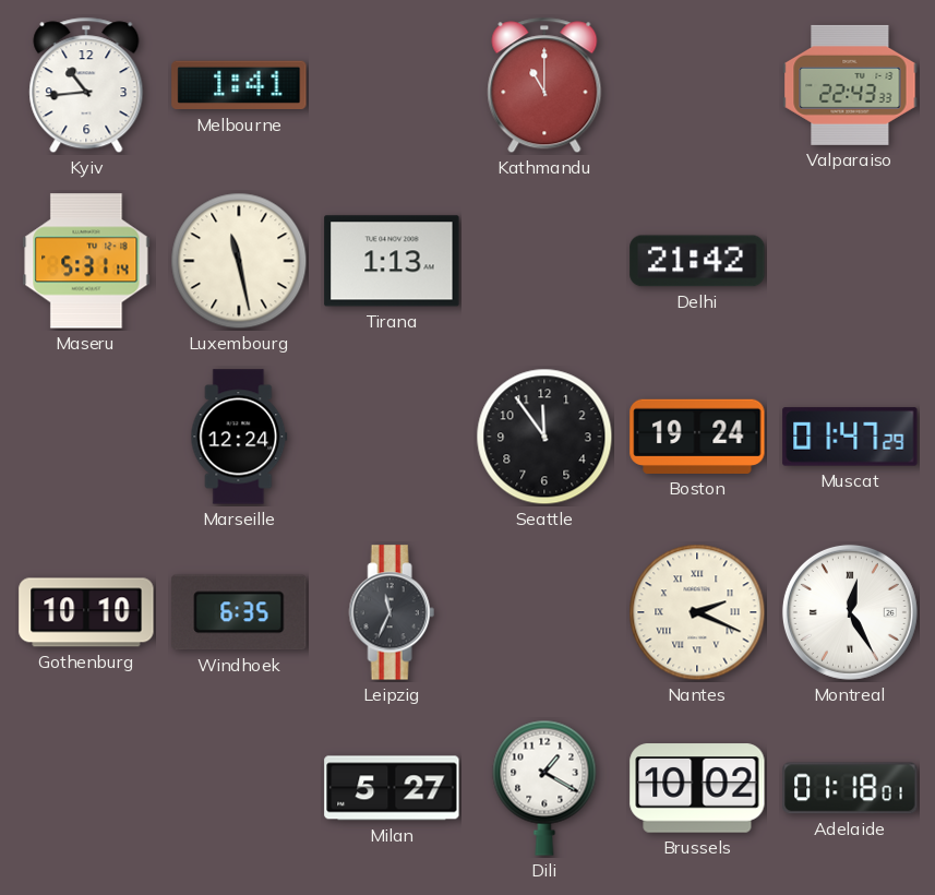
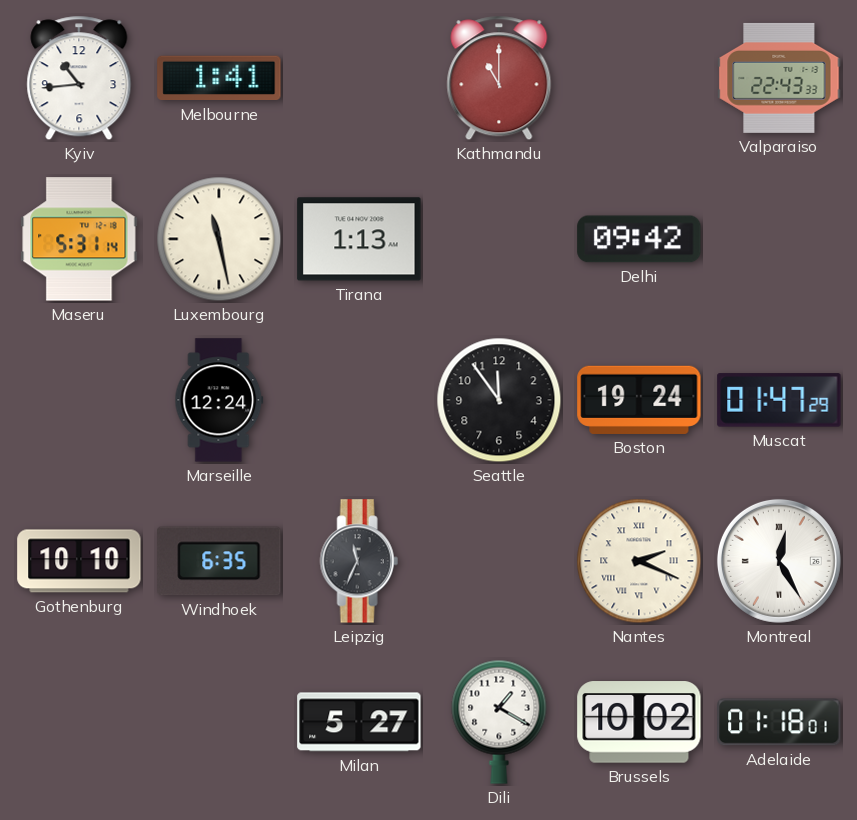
Delhi: 21:42 -> 09:42 (639, 239)
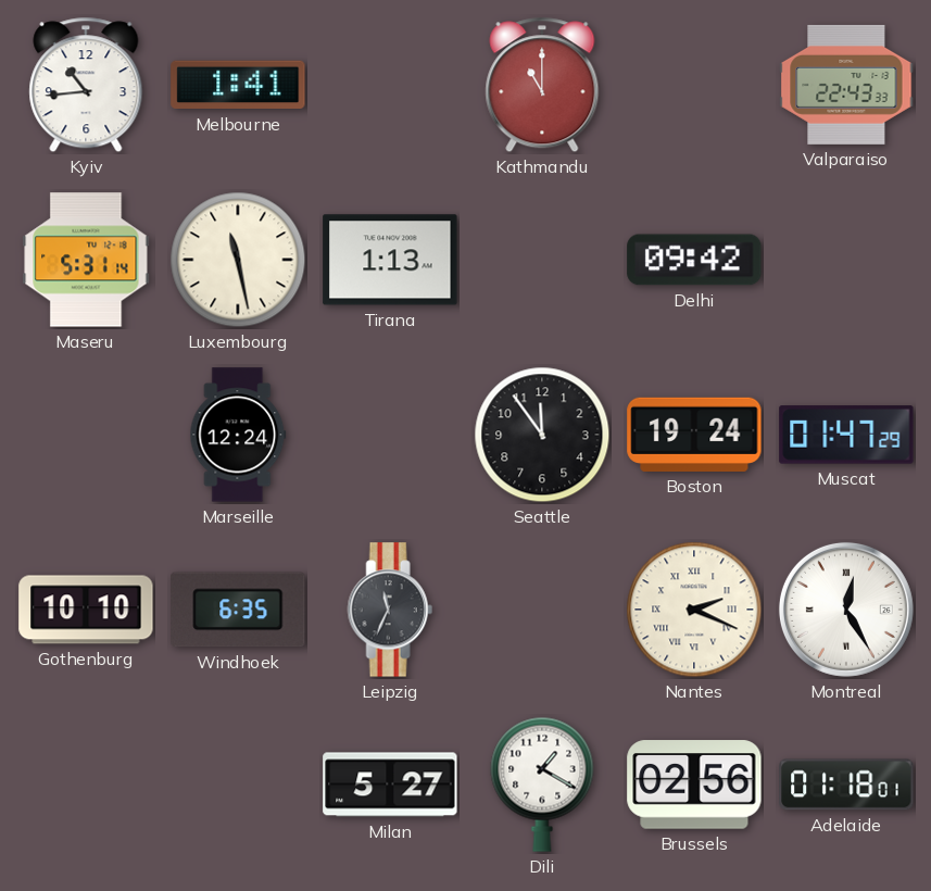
Brussels: 10:02 -> 02:56 (694, 785)
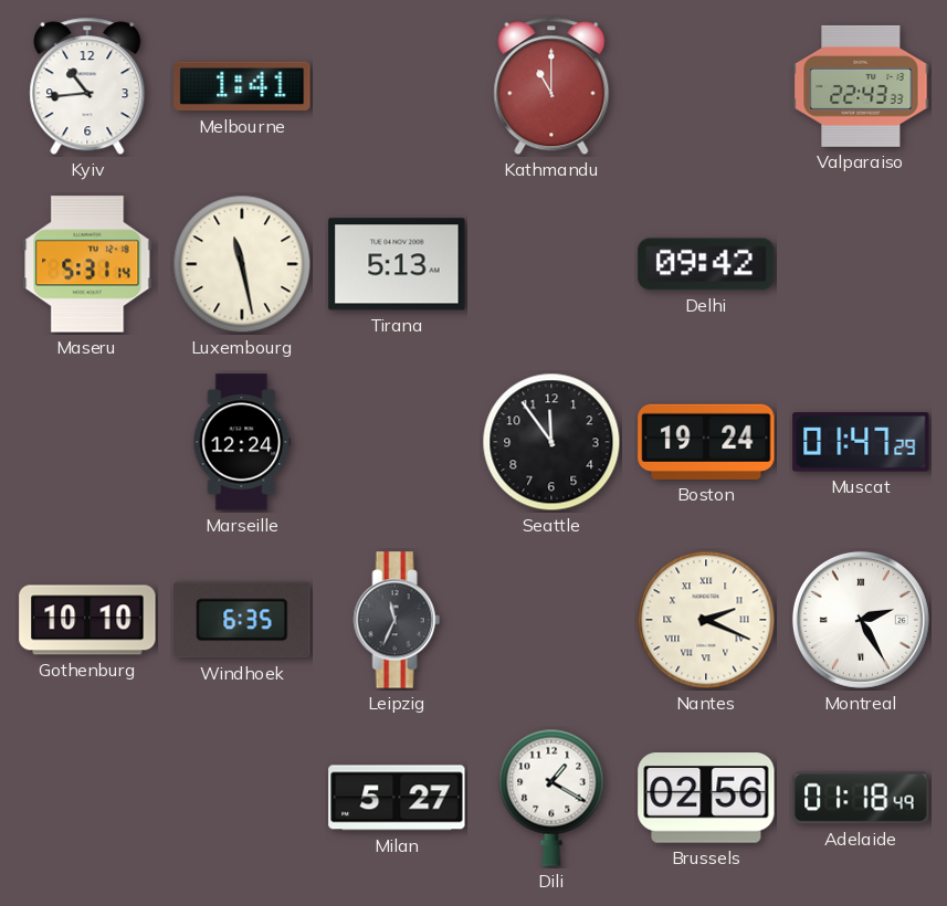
Tirana: 1:13 -> 5:13 (397, 264)
Montreal: 12:25 -> 2:25 (861, 620)
Adelaide: 01:18:01 -> 01:18:49 (861, 798)
